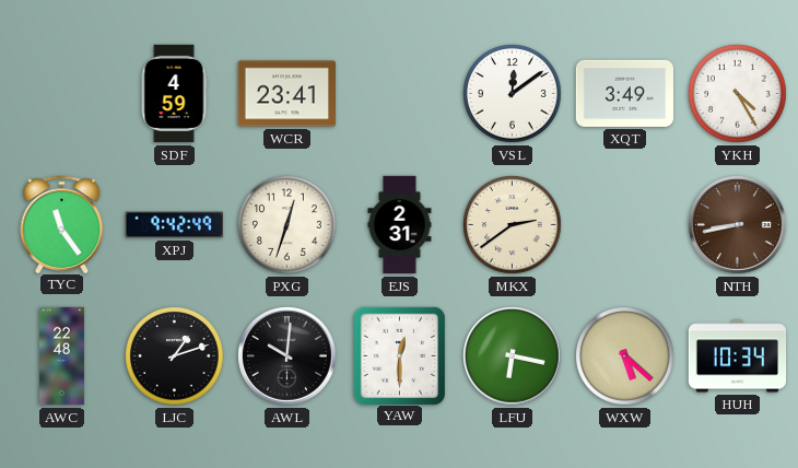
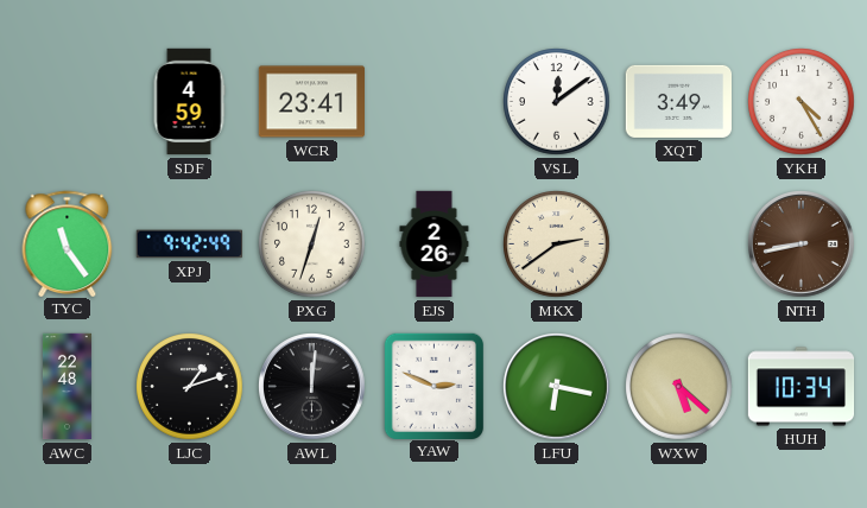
EJS: 2:31 -> 2:26 (435, 245)
AWL: 10:01 -> 12:01 (312, 387)
YAW: 12:30 -> 2:49 (433, 386)
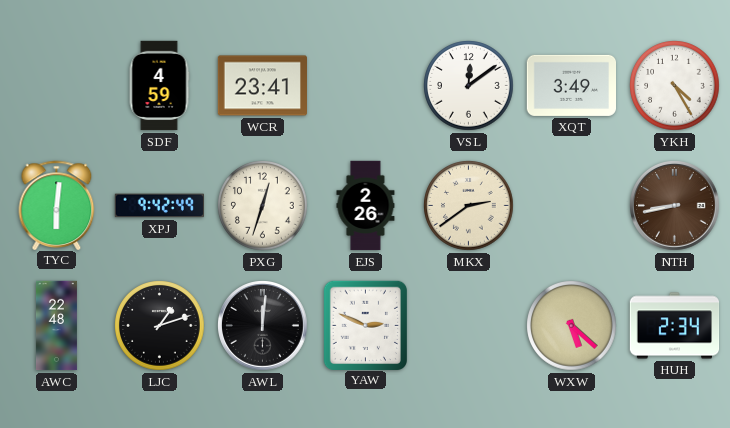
TYC: 11:24 -> 6:01 (57, 205)
LFU: 6:17 -> none (557, 387)
HUH: 10:34 -> 2:34 (675, 326)
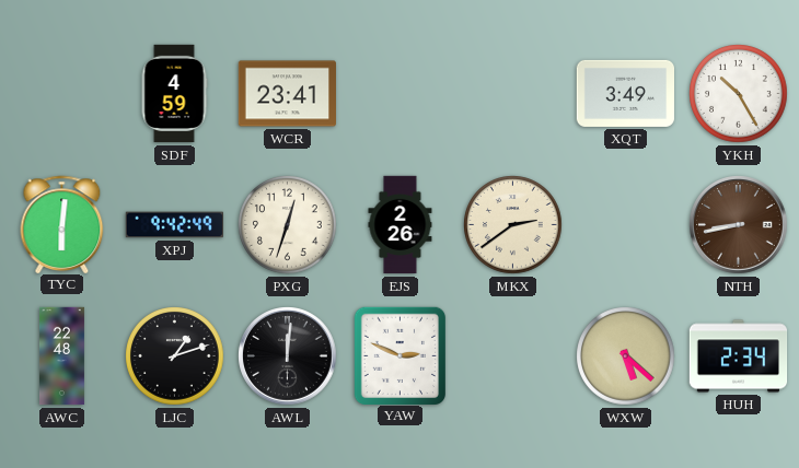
VSL: 12:09 -> none (469, 86)
YKH: 4:25 -> 10:25 (739, 94)
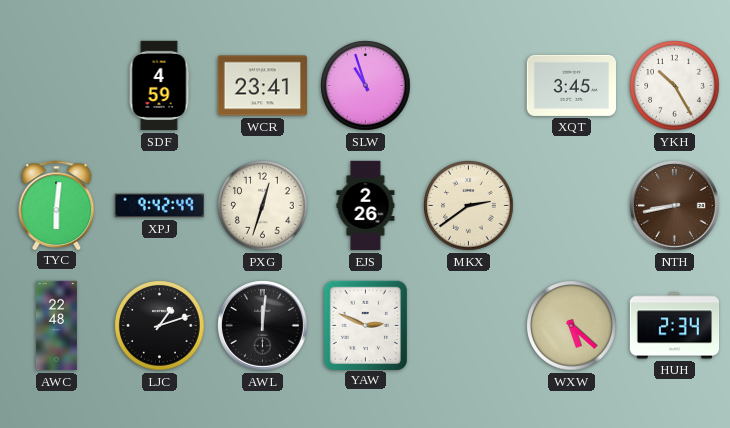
SLW: none -> 10:57 (366, 86)
XQT: 3:49 -> 3:45 (571, 85)
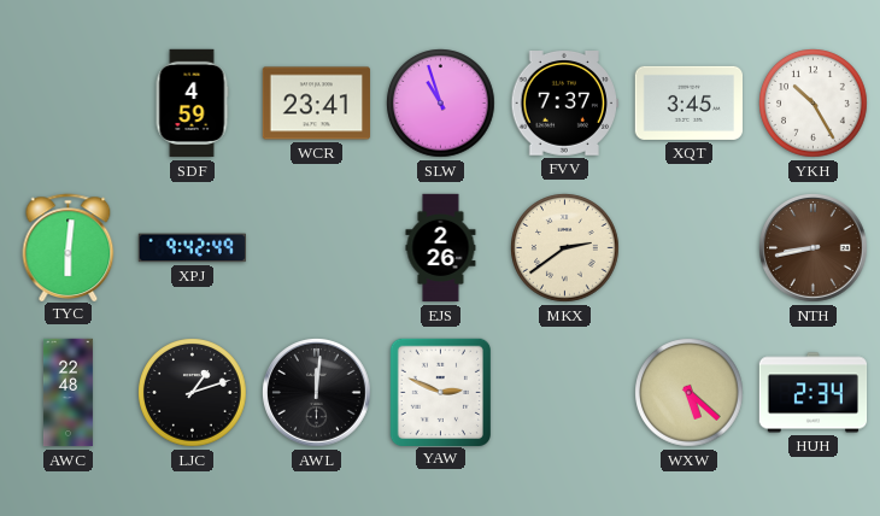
FVV: none -> 7:37 (564, 104)
PXG: 12:33 -> none (263, 206)
